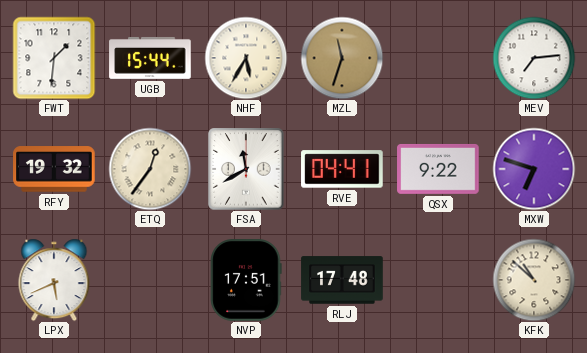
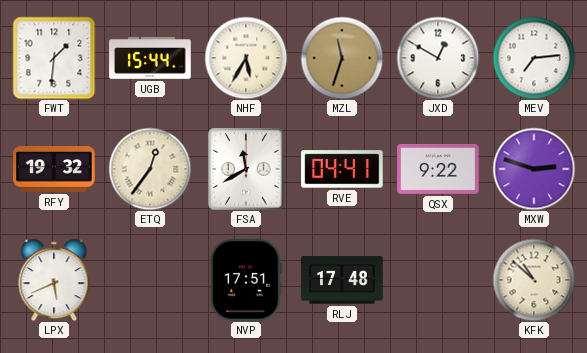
JXD: none -> 12:50 (438, 58)
MXW: 6:48 -> 2:48 (534, 169)
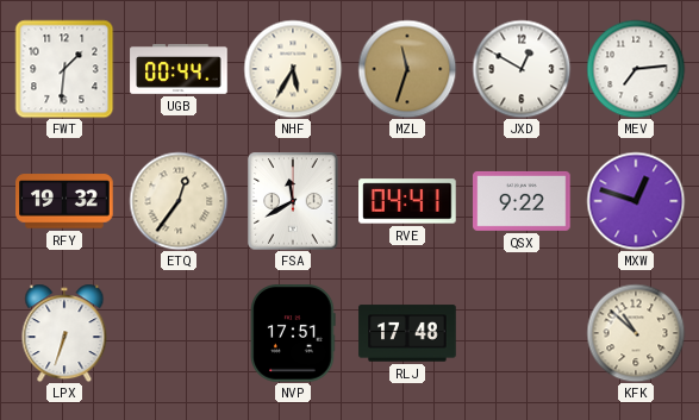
UGB: 15:44 -> 00:44 (179, 69)
MXW: 2:48 -> 12:48 (636, 201)
LPX: 5:41 -> 6:33 (64, 333)
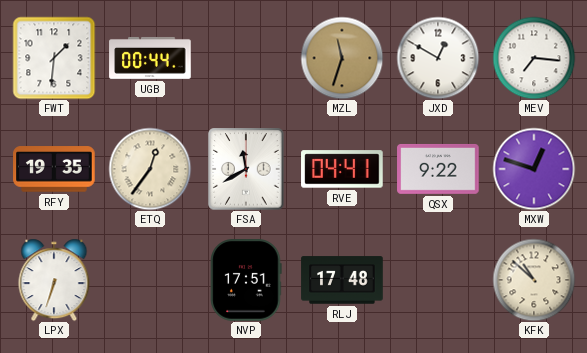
NHF: 5:35 -> none (293, 69)
MEV: 7:14 -> 7:16 (534, 58)
RFY: 19:32 -> 19:35 (54, 169)
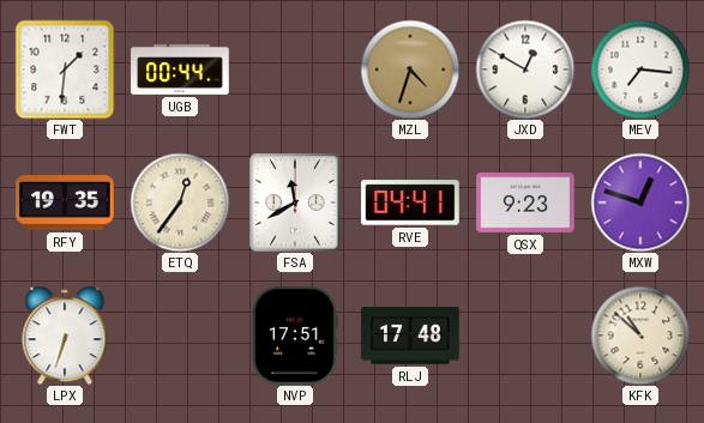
MZL: 11:33 -> 4:33 (410, 70)
QSX: 9:22 -> 9:23 (525, 203)
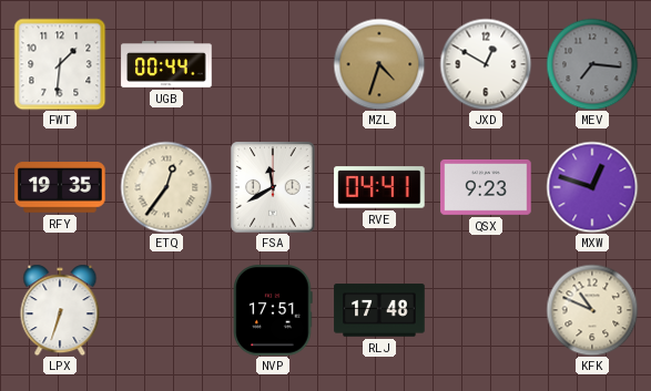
MEV dial: white -> grey (592, 64)
KFK: 10:52 -> 10:49 (592, 310)
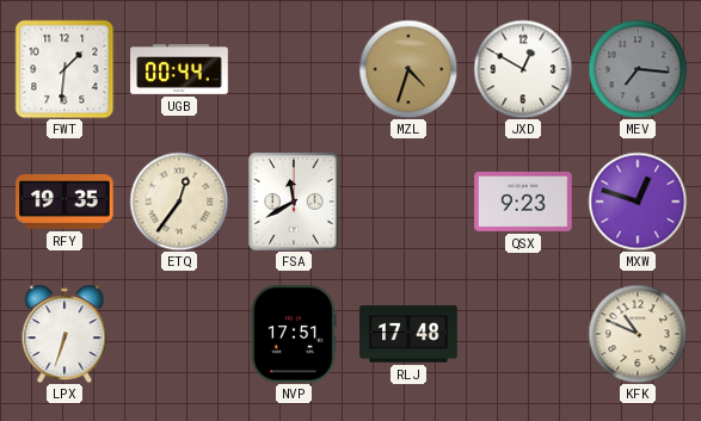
RVE: 04:41 -> none (379, 187)
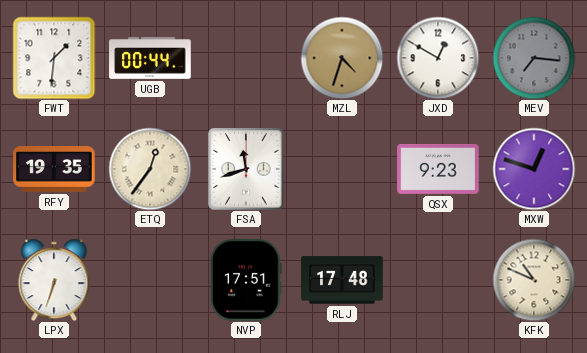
FSA: 11:40 -> 11:42 (246, 169)
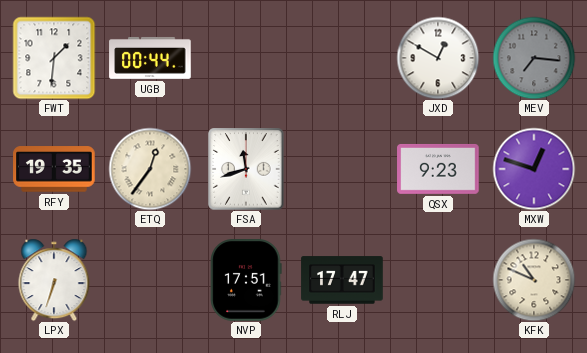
MZL: 4:33 -> none (342, 58)
RLJ: 17:48 -> 17:47 (342, 280)
